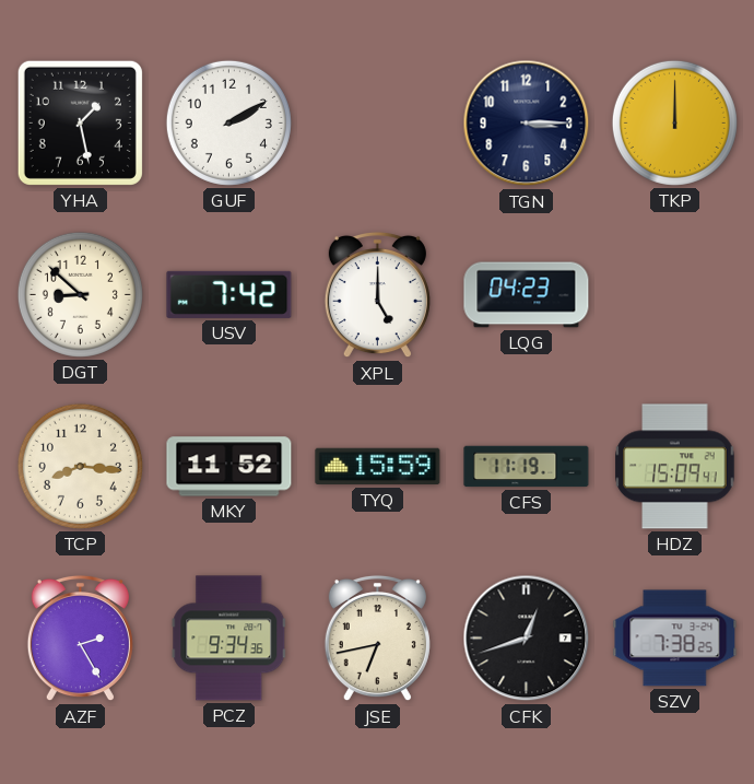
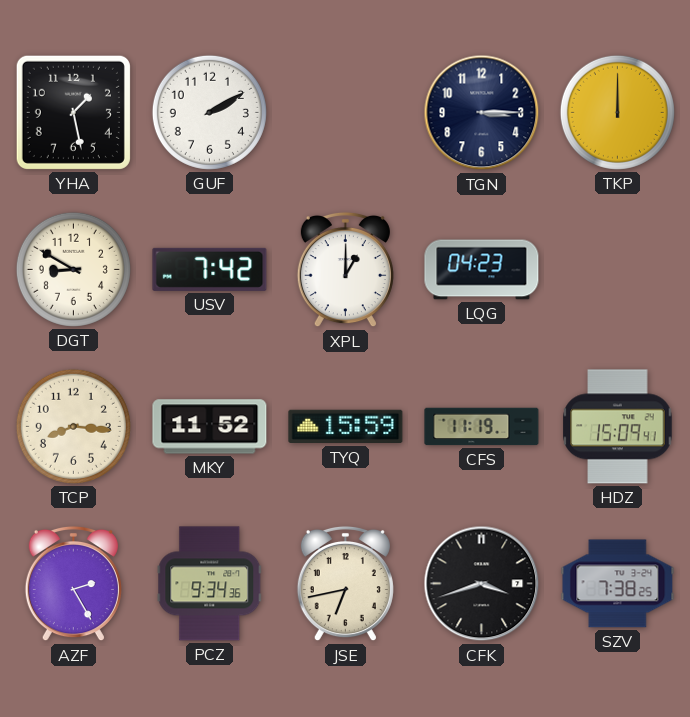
DGT: 8:52 -> 8:50 (73, 269)
XPL: 5:00 -> 1:00 (345, 270)
CFK: 12:42 -> 3:42 (482, 584)
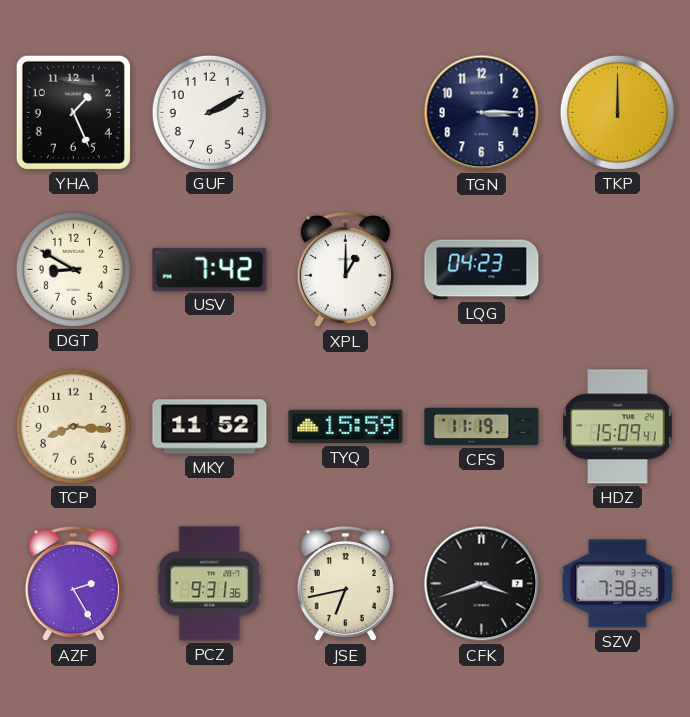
YHA: 1:28 -> 1:26 (73, 112)
PCZ: 9:34 -> 9:31 (210, 584)
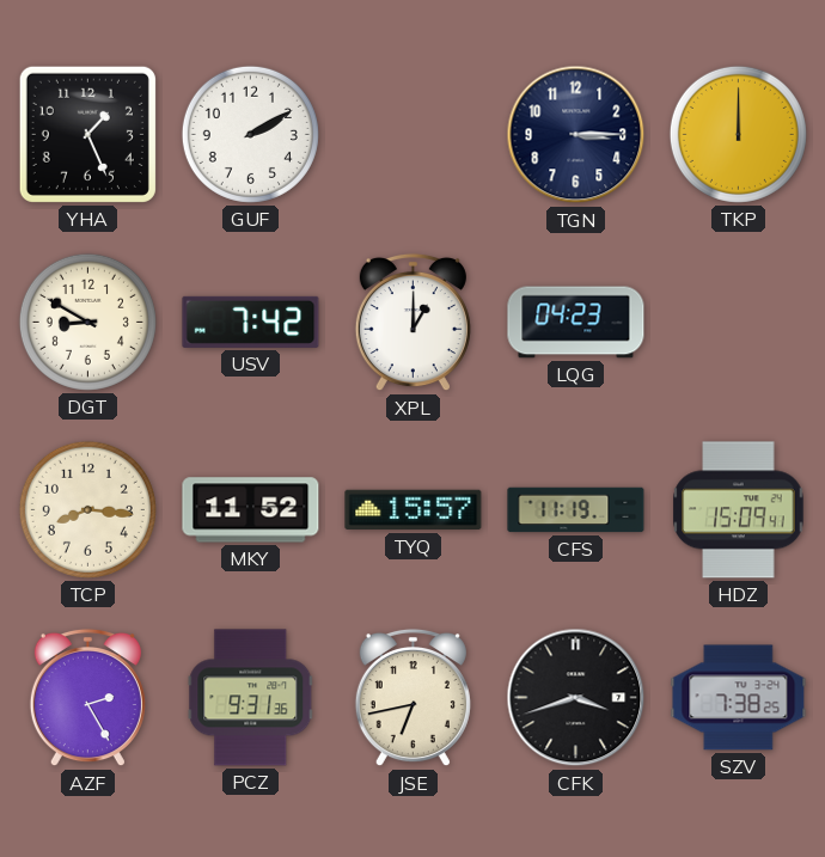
TYQ: 15:59 -> 15:57 (414, 510)
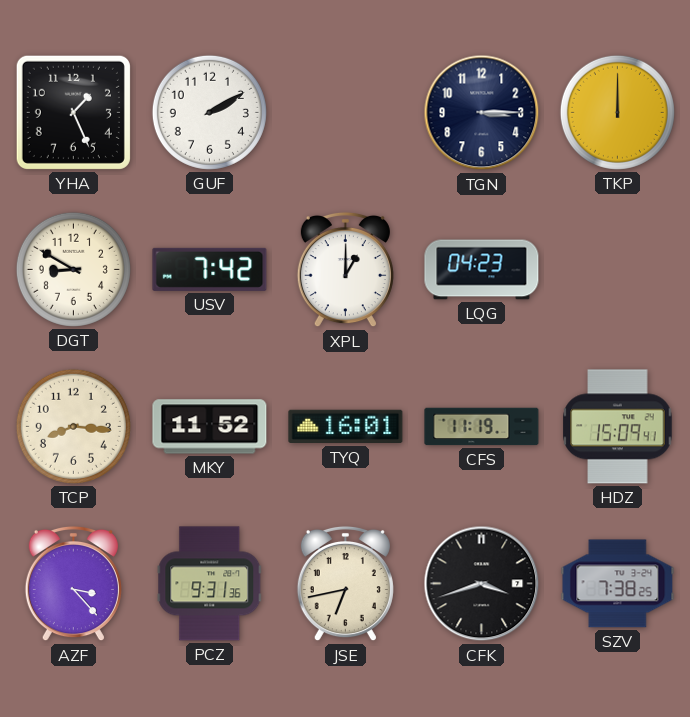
TYQ: 15:57 -> 16:01 (346, 427)
AZF: 2:25 -> 3:23 (73, 584)
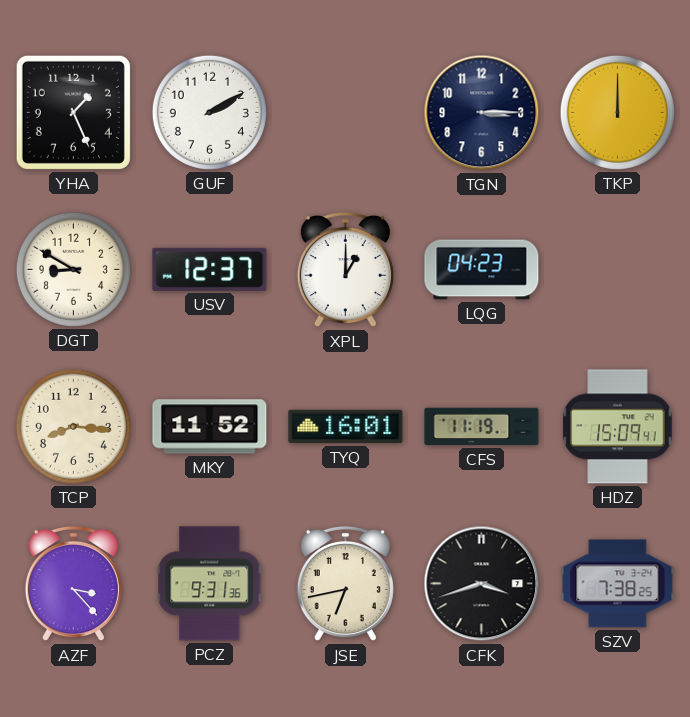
USV: 7:42 -> 12:37 (210, 269)
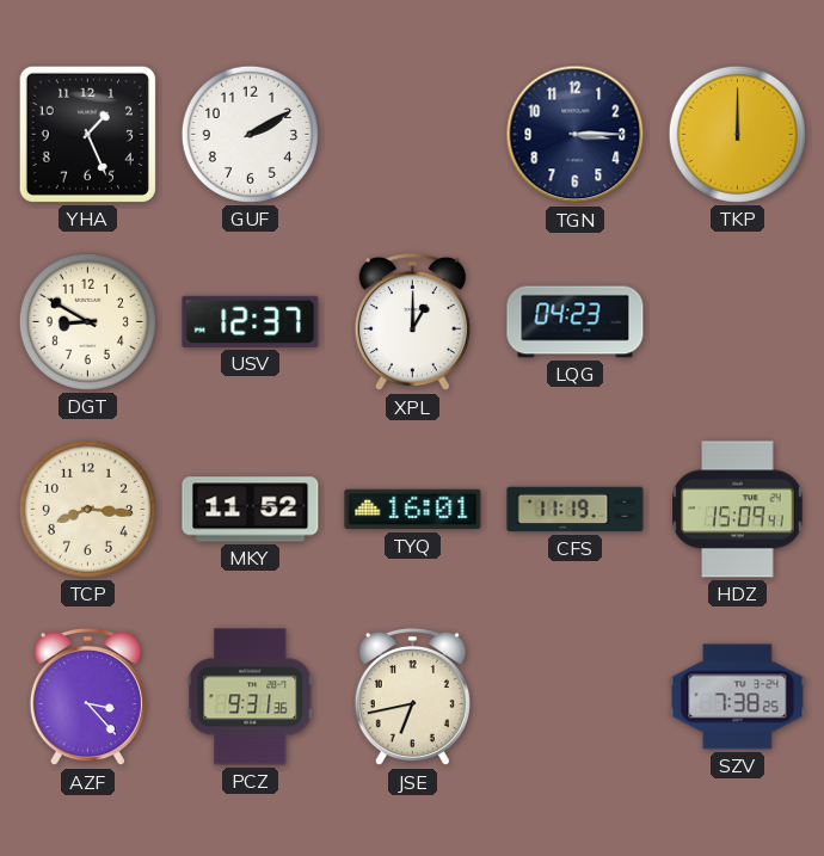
CFK: 3:42 -> none (482, 584)
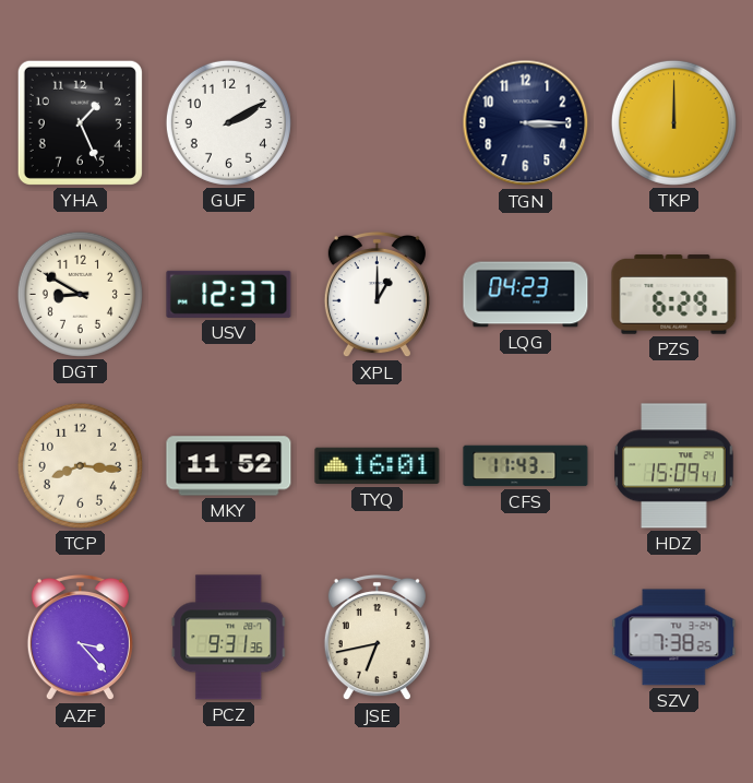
PZS: none -> 6:29 (674, 295)
CFS: 11:19 -> 11:43 (526, 466)
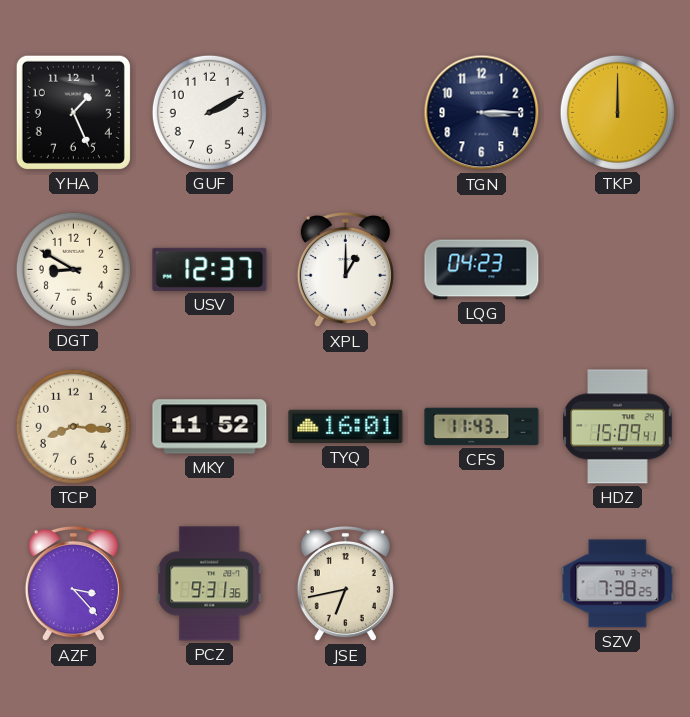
PZS: 6:29 -> none (674, 295)
